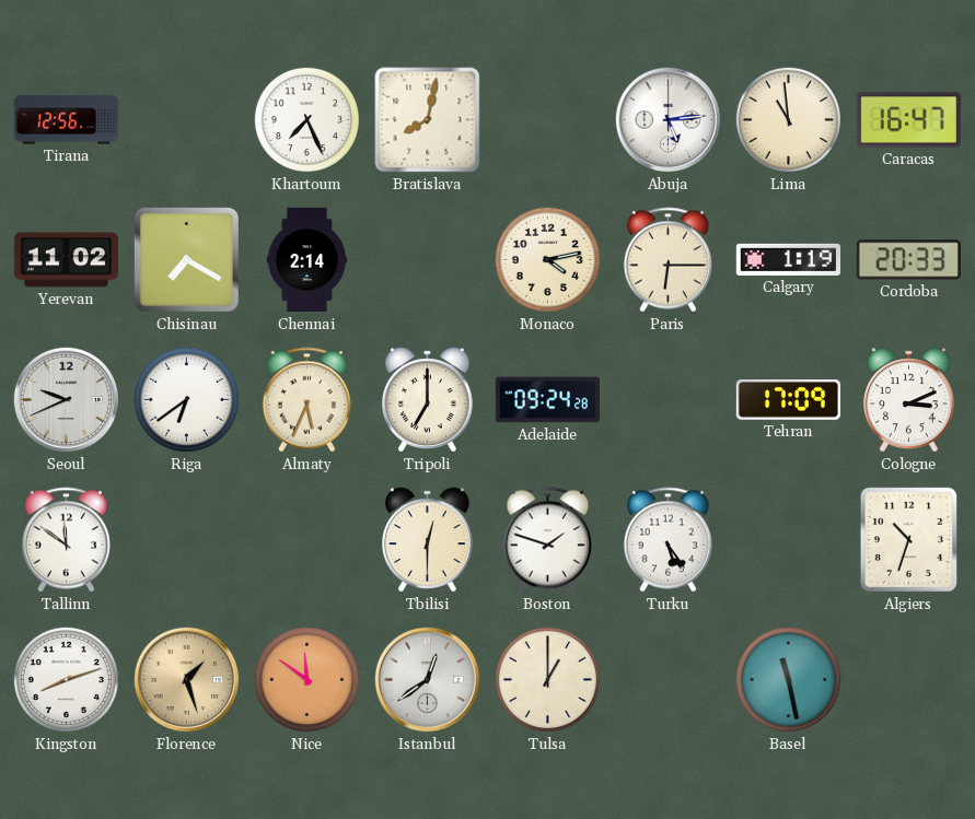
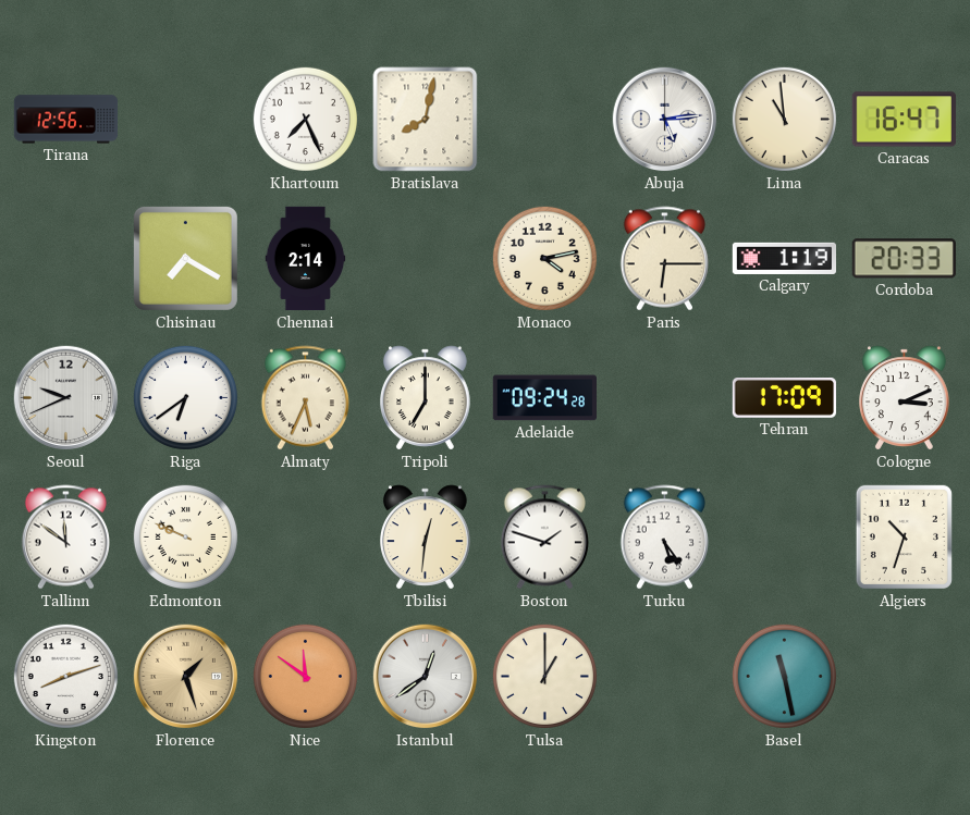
Yerevan: 11:02 -> none (66, 260)
Edmonton: none -> 9:49 (185, 536)
Tbilisi: 12:30 -> 12:31 (426, 538)
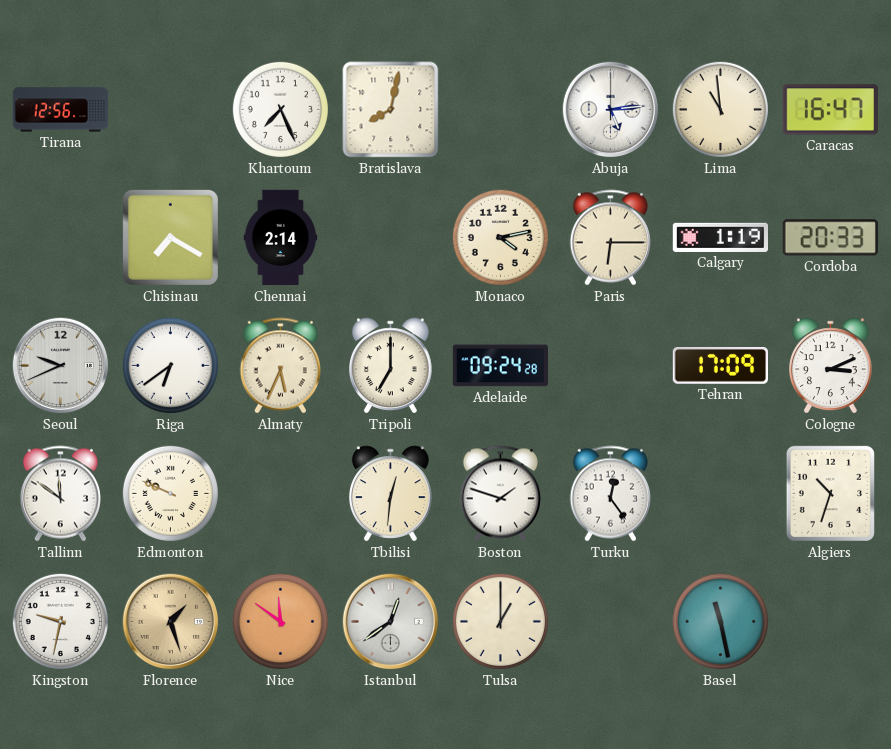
Turku: 5:24 -> 12:24 (610, 494)
Kingston: 8:12 -> 9:32 (60, 621)
